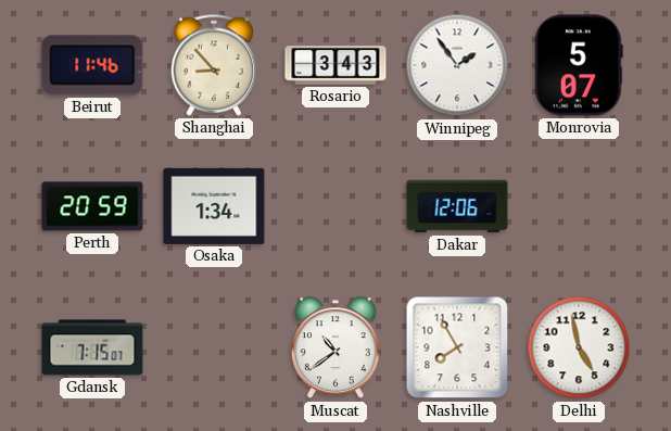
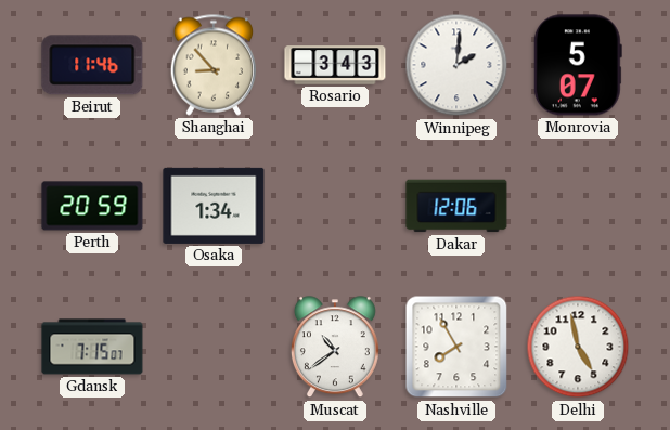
Winnipeg: 1:54 -> 2:01 (456, 65)
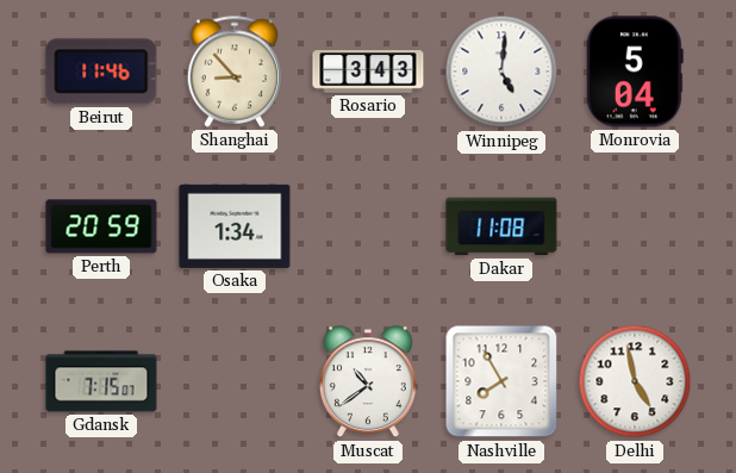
Winnipeg: 2:01 -> 5:01 (501, 71)
Monrovia: 5:07 -> 5:04 (635, 71)
Dakar: 12:06 -> 11:08 (501, 226)
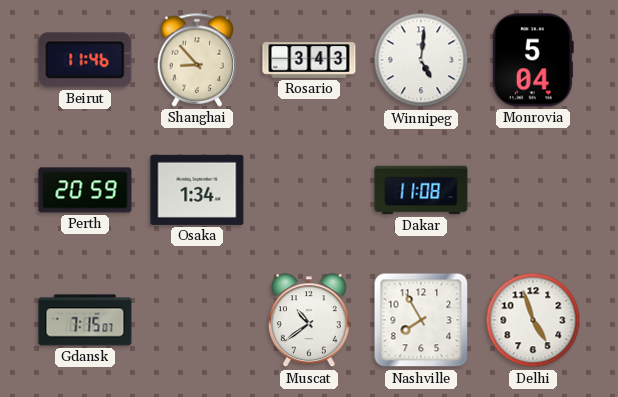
Delhi: 4:58 -> 4:57 (533, 320)
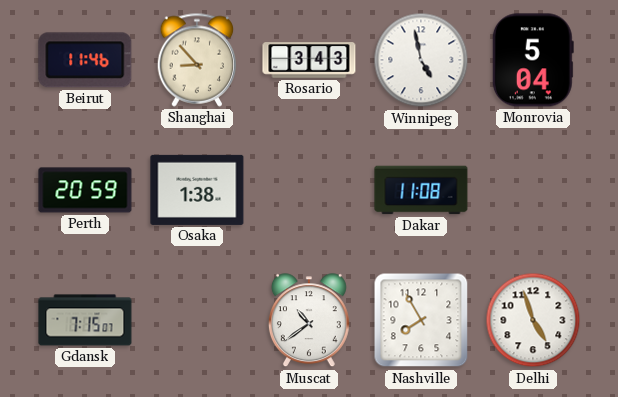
Winnipeg: 5:01 -> 4:58 (421, 60)
Osaka: 1:34 -> 1:38 (197, 190)
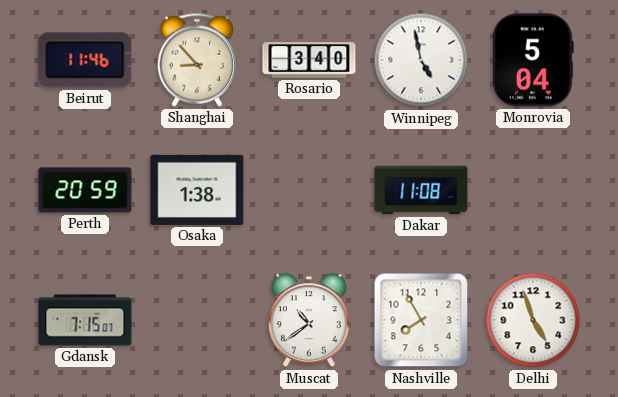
Rosario: 3:43 -> 3:40 (309, 60)
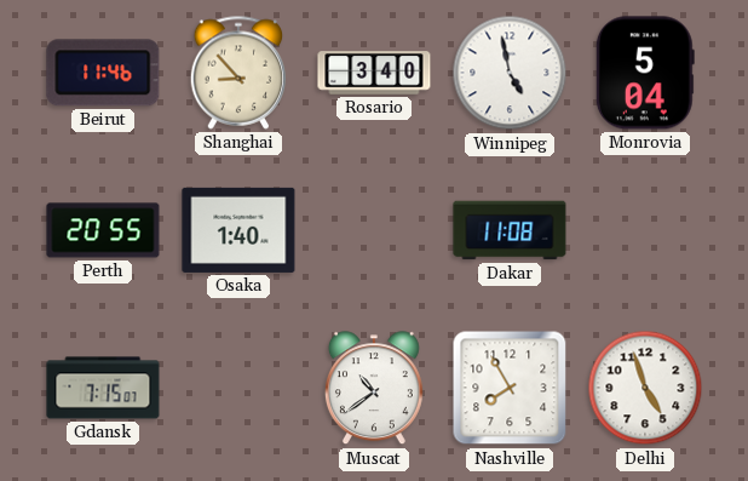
Perth: 20:59 -> 20:55 (103, 230)
Osaka: 1:38 -> 1:40 (238, 230)
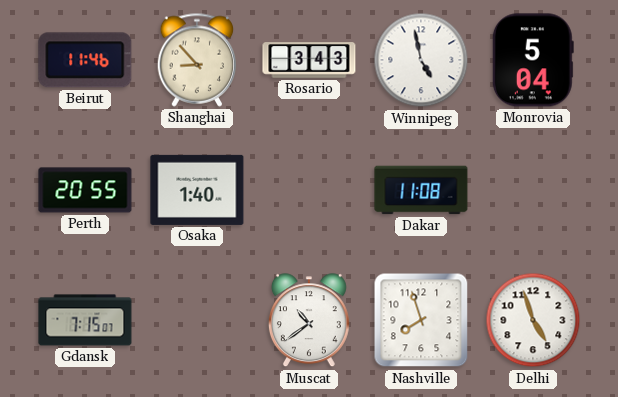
Rosario: 3:40 -> 3:43 (309, 60)
Nashville: 7:55 -> 7:57 (421, 320)
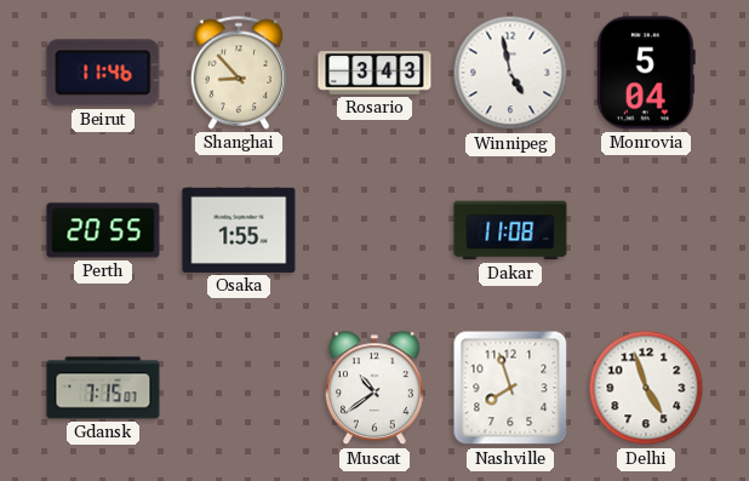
Osaka: 1:40 -> 1:55 (239, 230)
